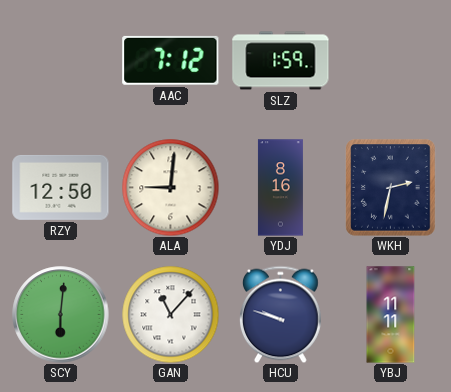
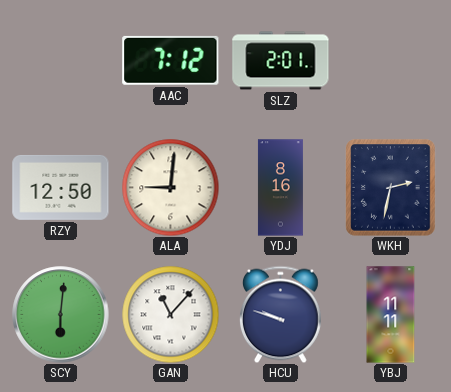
SLZ: 1:59 -> 2:01 (281, 61)
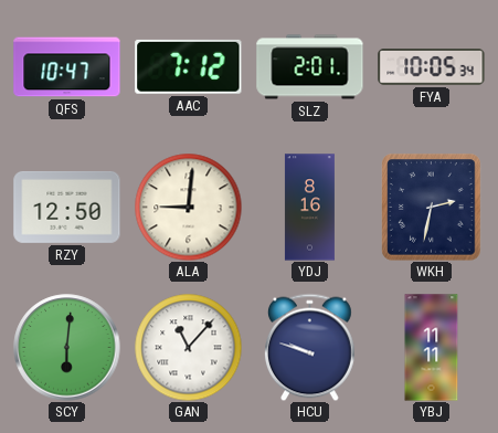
QFS: none -> 10:47 (67, 67)
FYA: none -> 10:05 (432, 67)
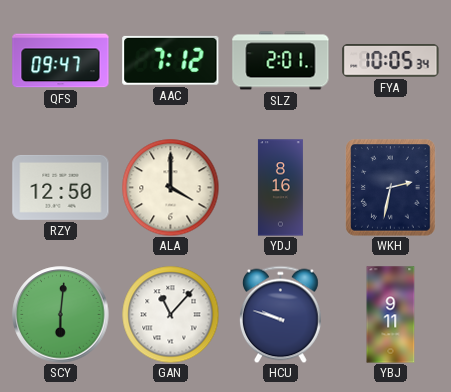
QFS: 10:47 -> 09:47 (61, 61)
ALA: 9:01 -> 4:00 (170, 187)
YBJ: 11:11 -> 9:11 (391, 315)
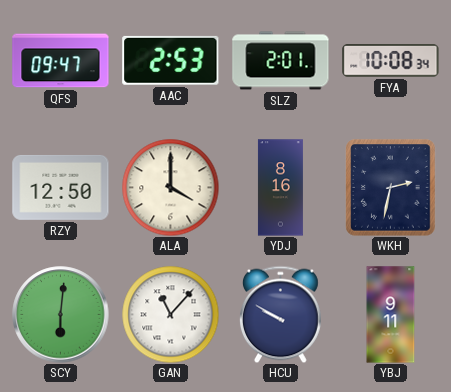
AAC: 7:12 -> 2:53 (171, 60)
FYA: 10:05 -> 10:08 (391, 61)
HCU: 9:48 -> 9:50 (280, 314)
